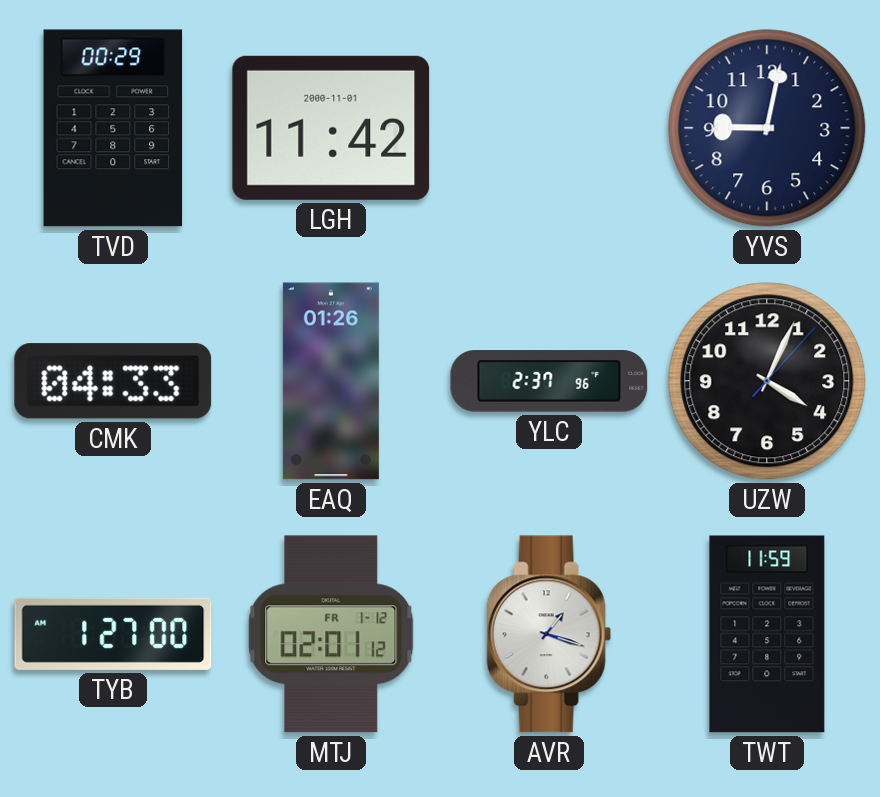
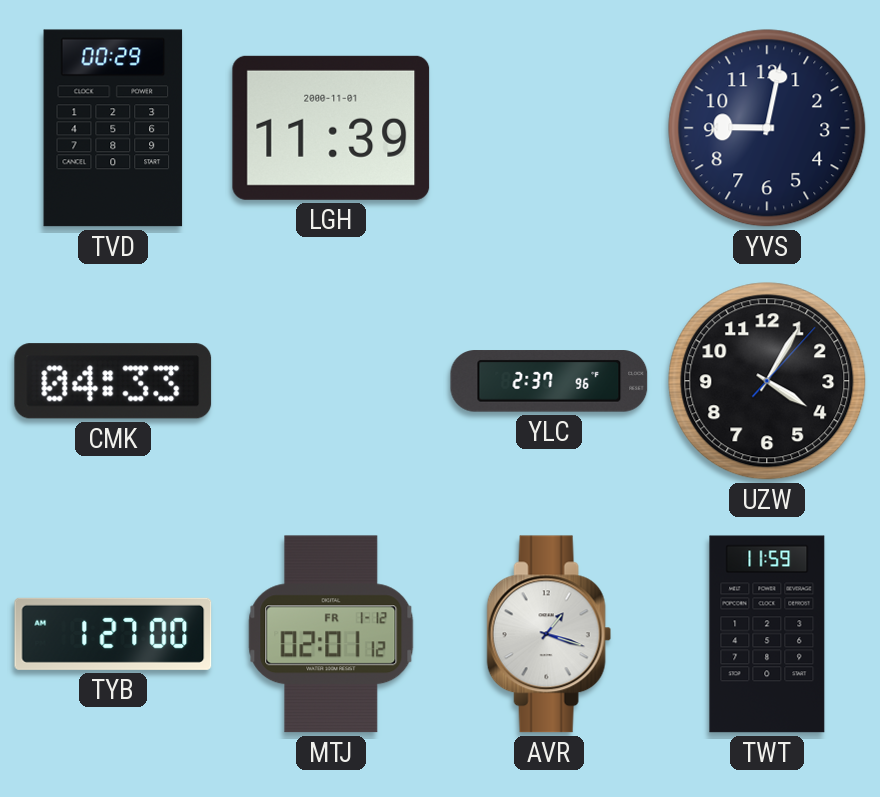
LGH: 11:42 -> 11:39 (331, 128)
EAQ: 01:26 -> none (331, 381)
UZW: 4:04 -> 4:05 (767, 381)
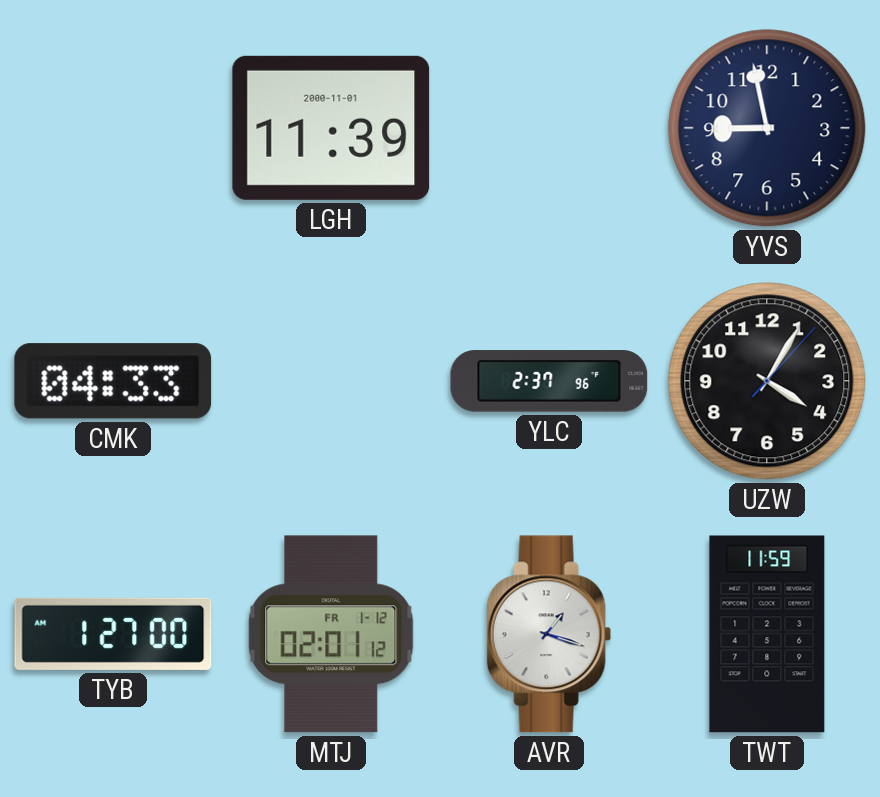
TVD: 00:29 -> none (113, 128)
YVS: 9:02 -> 8:58 (767, 128)
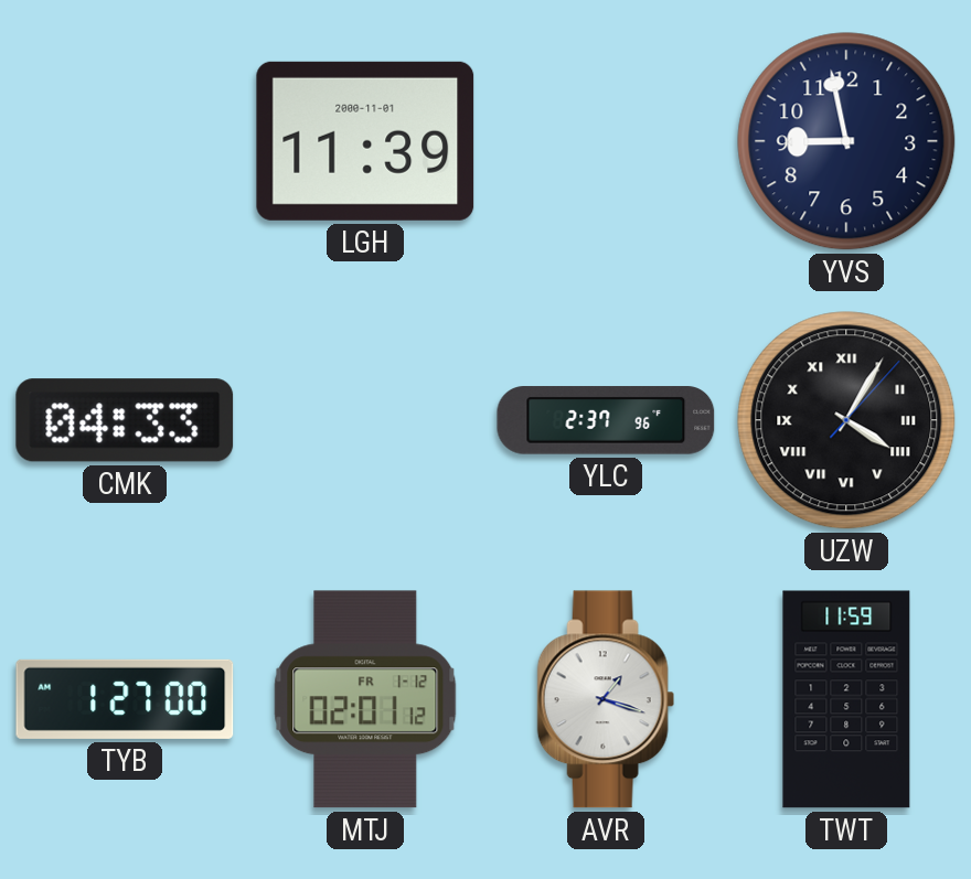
UZW numerals: Arabic -> Roman (846, 420)
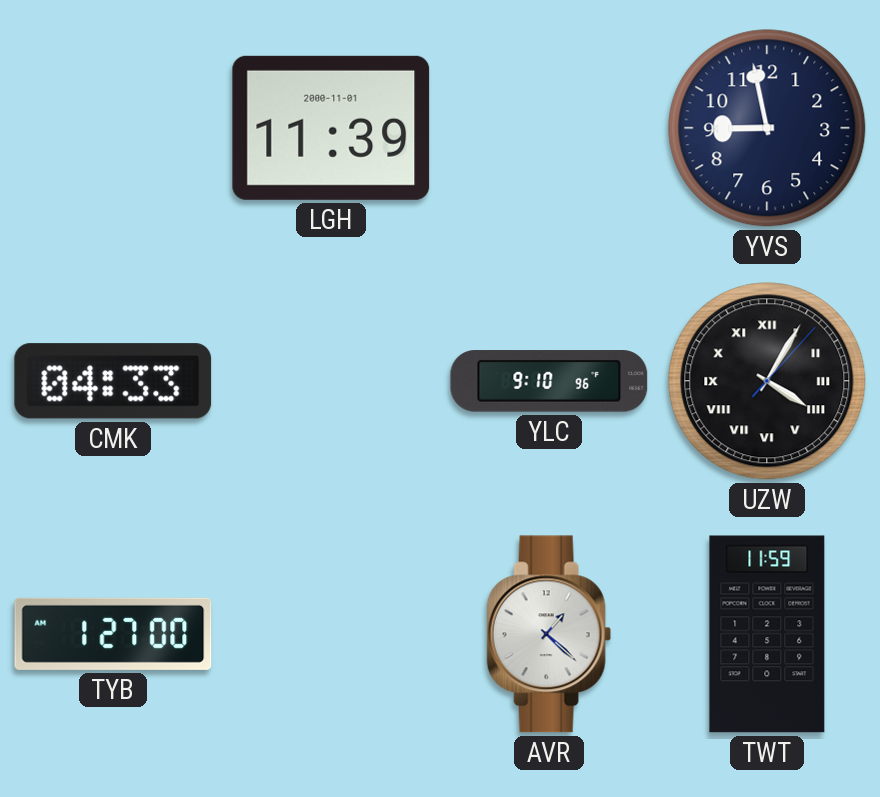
YLC: 2:37 -> 9:10 (549, 381)
MTJ: 02:01 -> none (365, 699)
AVR: 1:18 -> 1:22 (549, 634)
